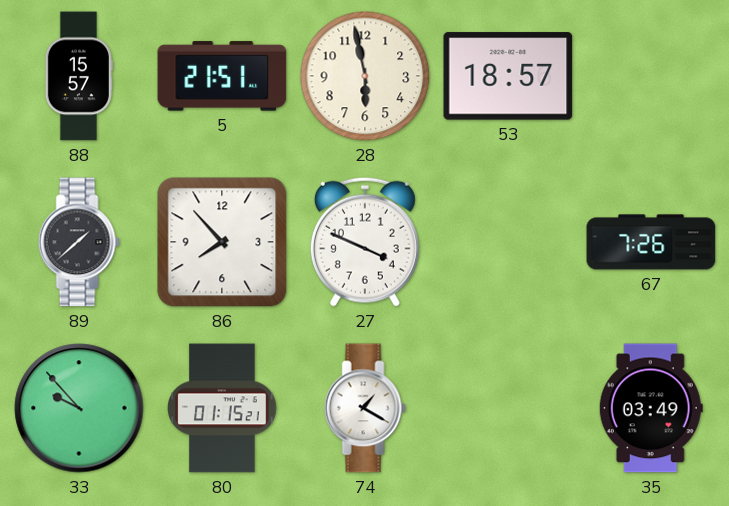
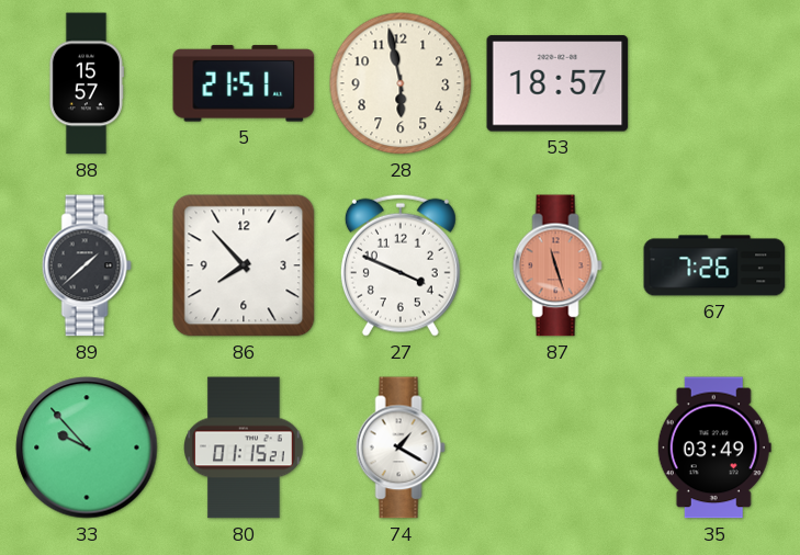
87: none -> 11:27 (557, 265)
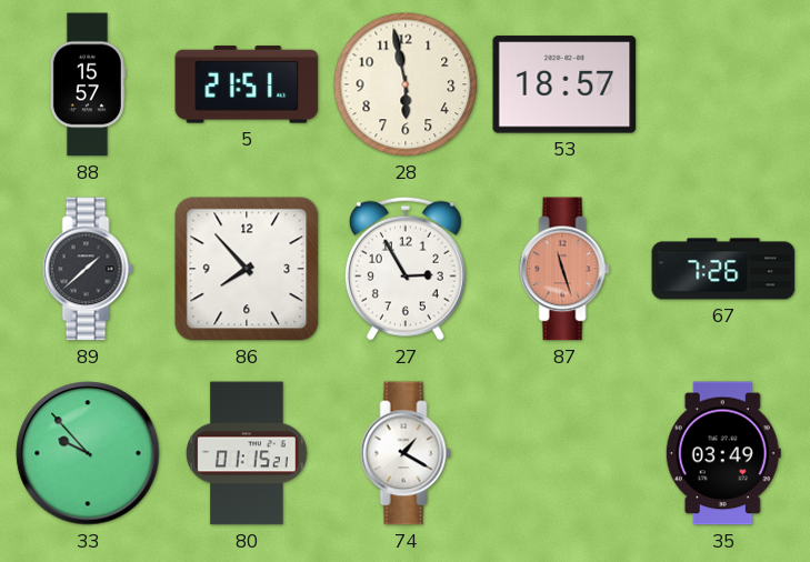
27: 3:49 -> 2:55 (406, 269)
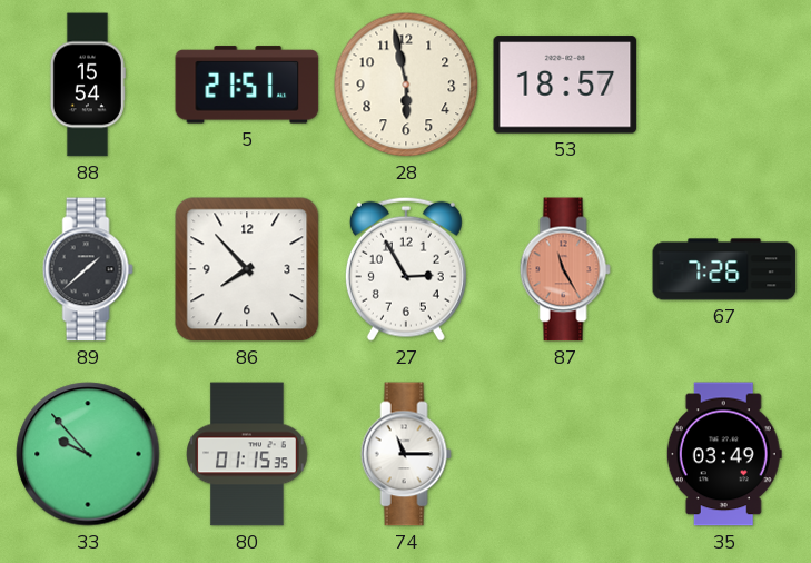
88: 15:57 -> 15:54 (88, 85)
87: 11:27 -> 11:25 (565, 269)
80: 01:15:21 -> 01:15:35 (247, 454)
74: 1:20 -> 11:15 (406, 454)
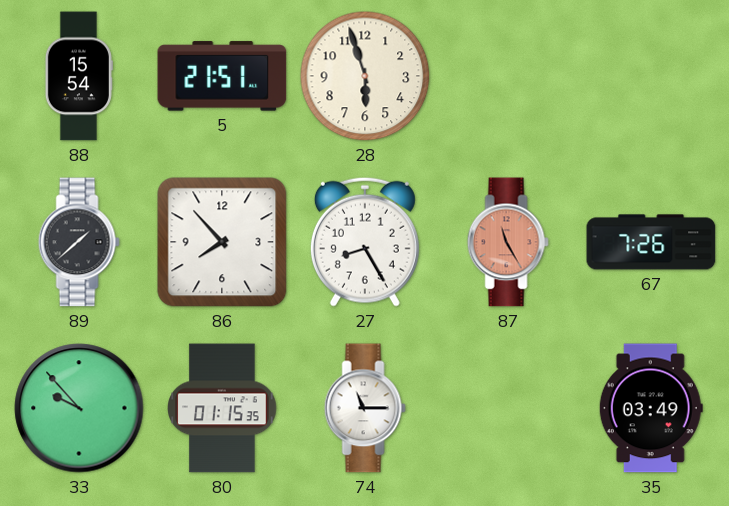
28: 5:58 -> 5:57 (365, 76)
53: 18:57 -> none (565, 85)
27: 2:55 -> 8:25 (365, 242)
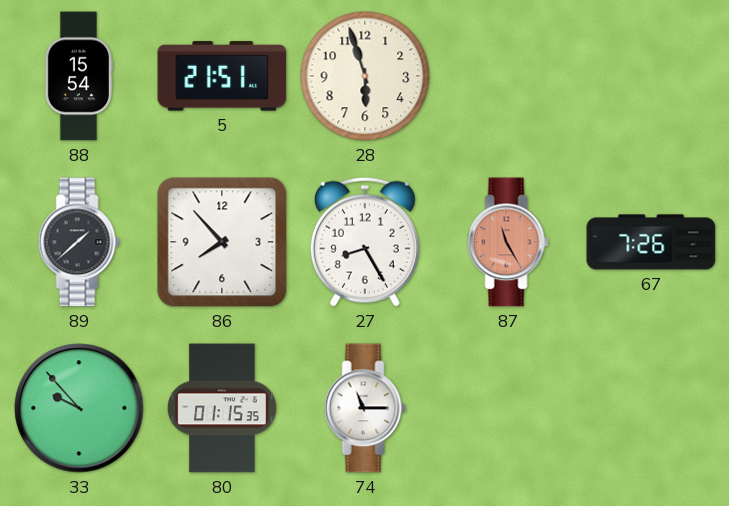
35: 03:49 -> none (651, 408)
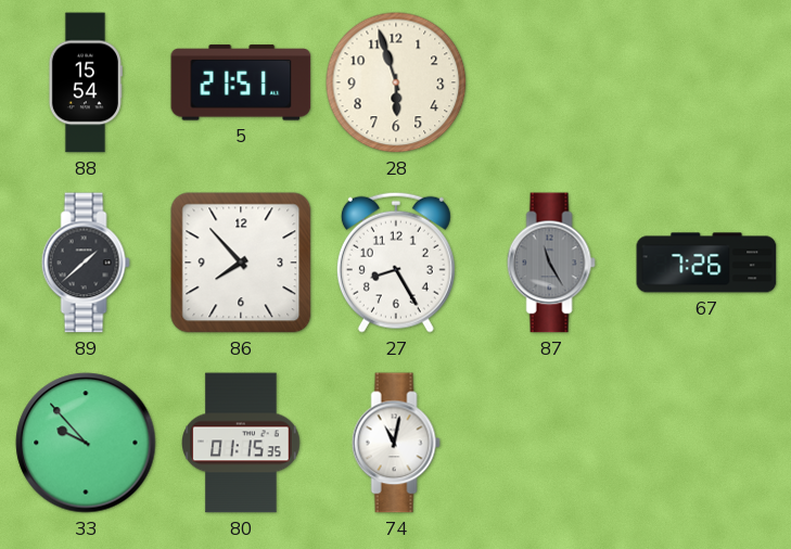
87 dial: salmon -> grey (551, 263)
74: 11:15 -> 11:02 (396, 443)
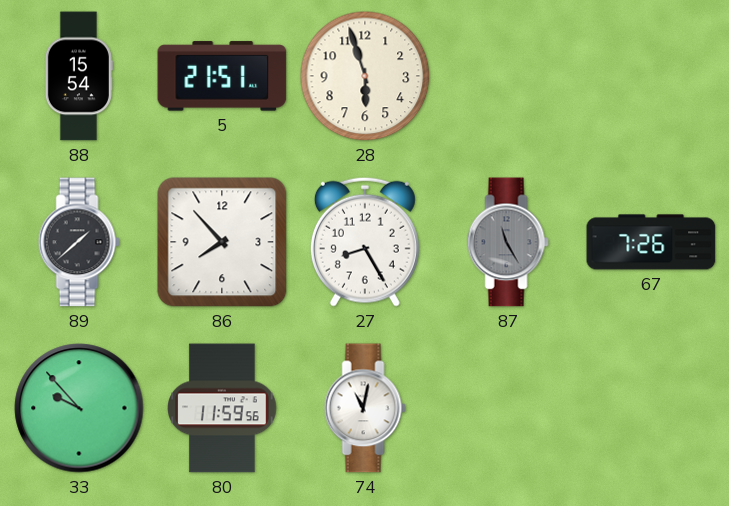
80: 01:15 -> 11:59 (222, 408)
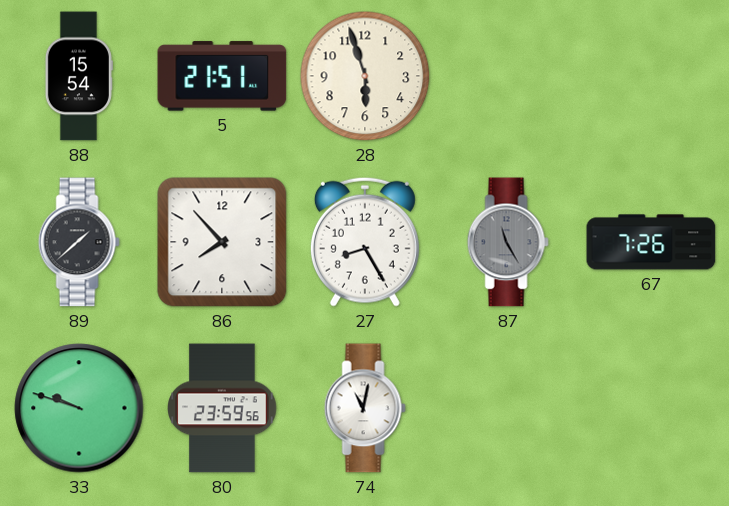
33: 9:53 -> 9:48 (79, 408)
80: 11:59 -> 23:59 (222, 408)
